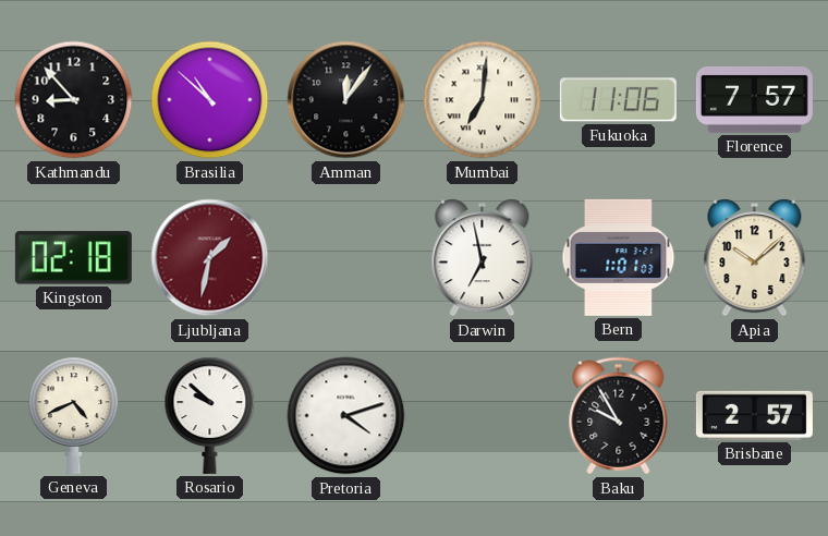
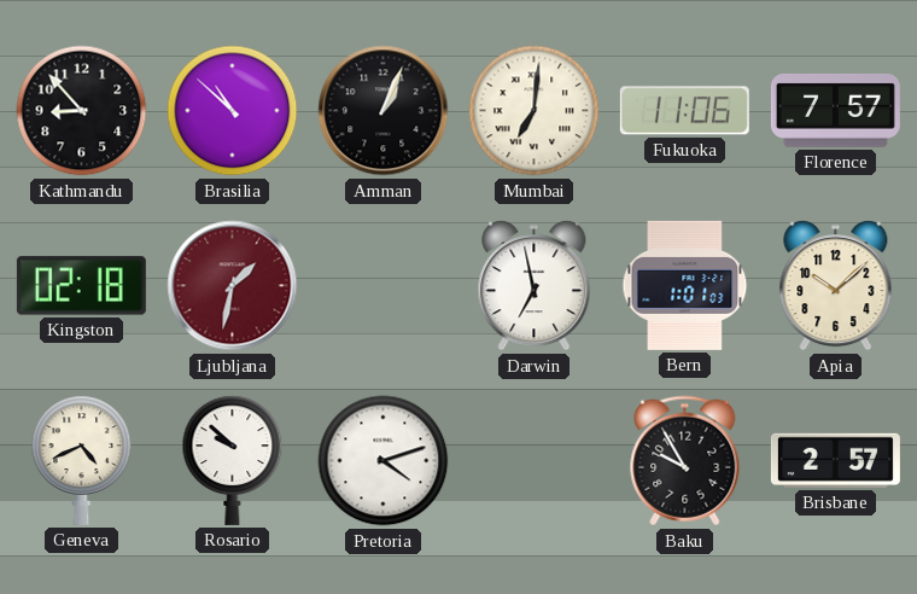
Amman: 12:06 -> 1:04 (384, 111)
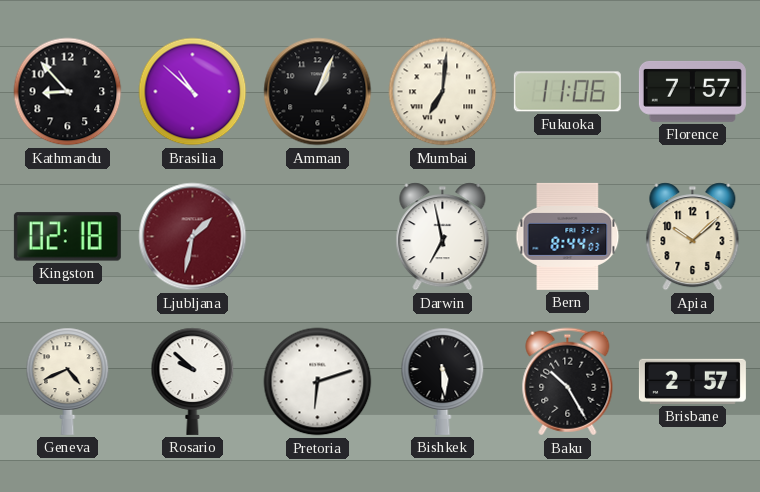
Bern: 1:01 -> 8:44 (568, 236)
Pretoria: 4:12 -> 6:12 (318, 382)
Bishkek: none -> 5:29 (443, 381)
Baku: 9:55 -> 10:25 (568, 382)
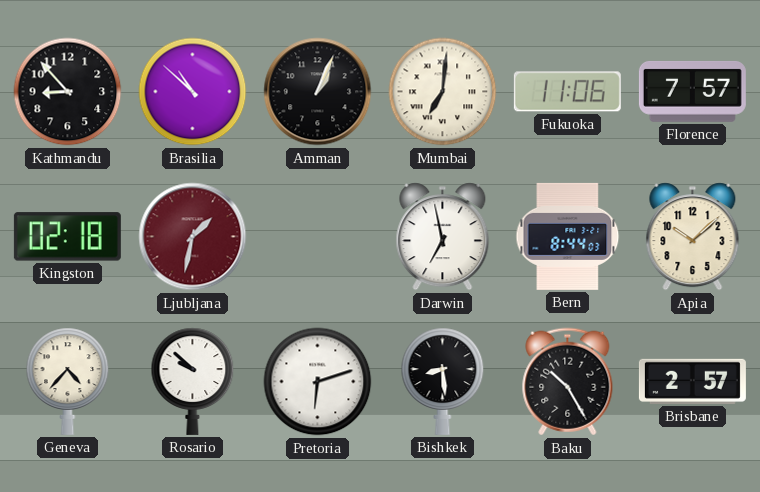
Geneva: 4:41 -> 4:37 (68, 381)
Bishkek: 5:29 -> 8:29 (443, 381)
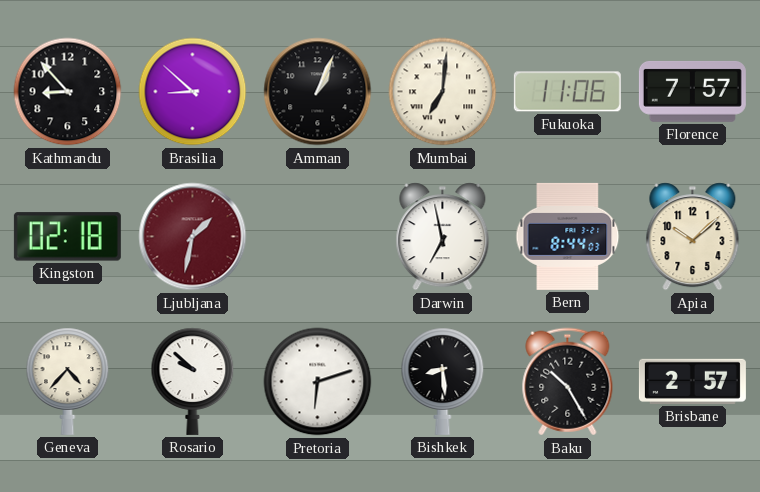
Brasilia: 10:52 -> 8:52 (193, 92)
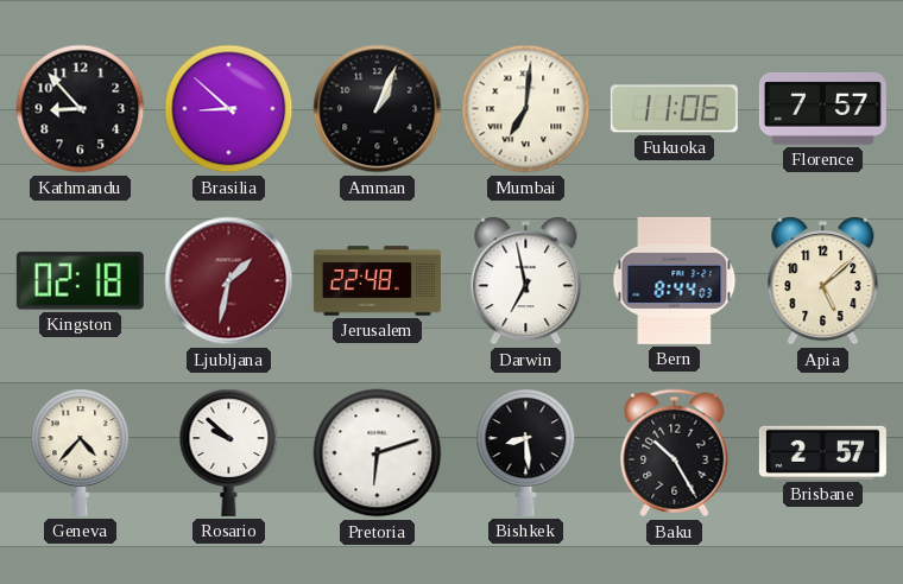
Jerusalem: none -> 22:48 (377, 281)
Apia: 10:08 -> 5:08 (823, 281)
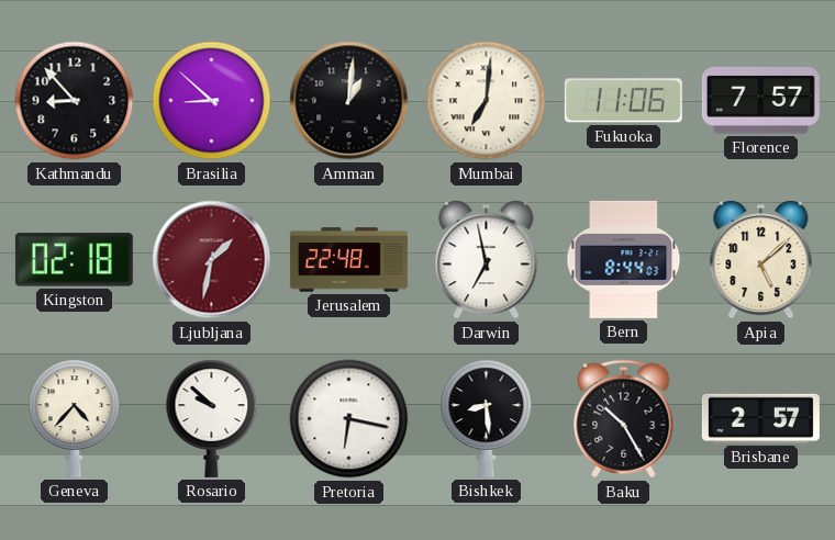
Amman: 1:04 -> 1:01 (349, 101)
Pretoria: 6:12 -> 6:17 (349, 419)
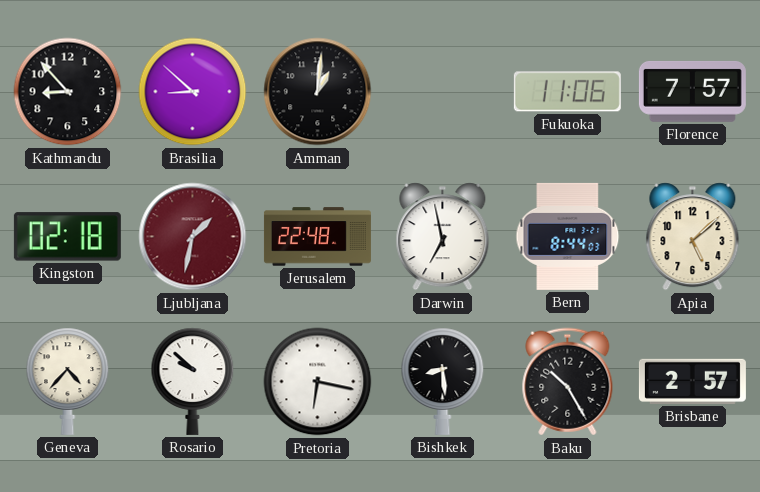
Mumbai: 7:01 -> none (487, 101)
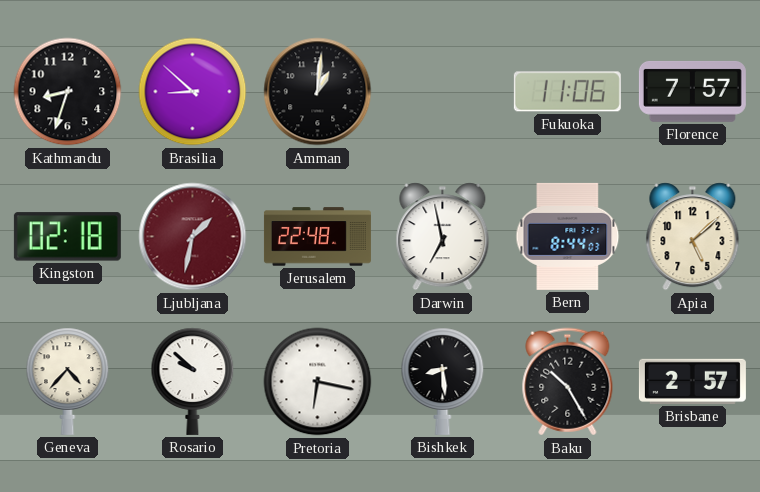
Kathmandu: 8:53 -> 8:33 (68, 92)
